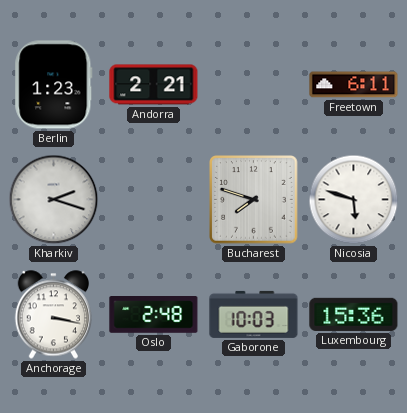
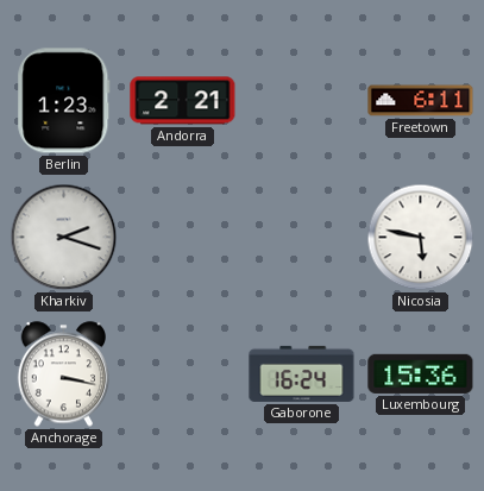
Bucharest: 7:48 -> none (254, 200)
Nicosia: 5:48 -> 5:47 (421, 238)
Oslo: 2:48 -> none (154, 315)
Gaborone: 10:03 -> 16:24 (302, 373)
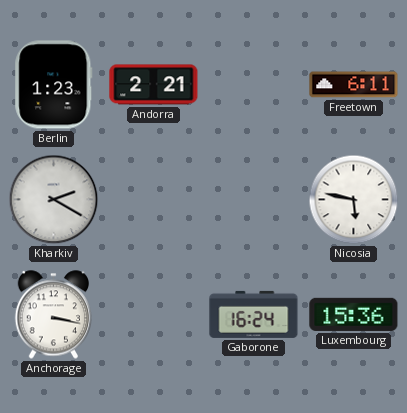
Kharkiv: 2:18 -> 2:20 (54, 200)
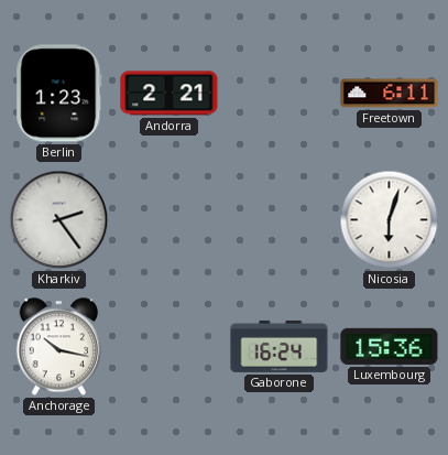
Kharkiv: 2:20 -> 2:24 (59, 220)
Nicosia: 5:47 -> 6:03 (390, 220)
Anchorage: 3:17 -> 10:17 (59, 347)
